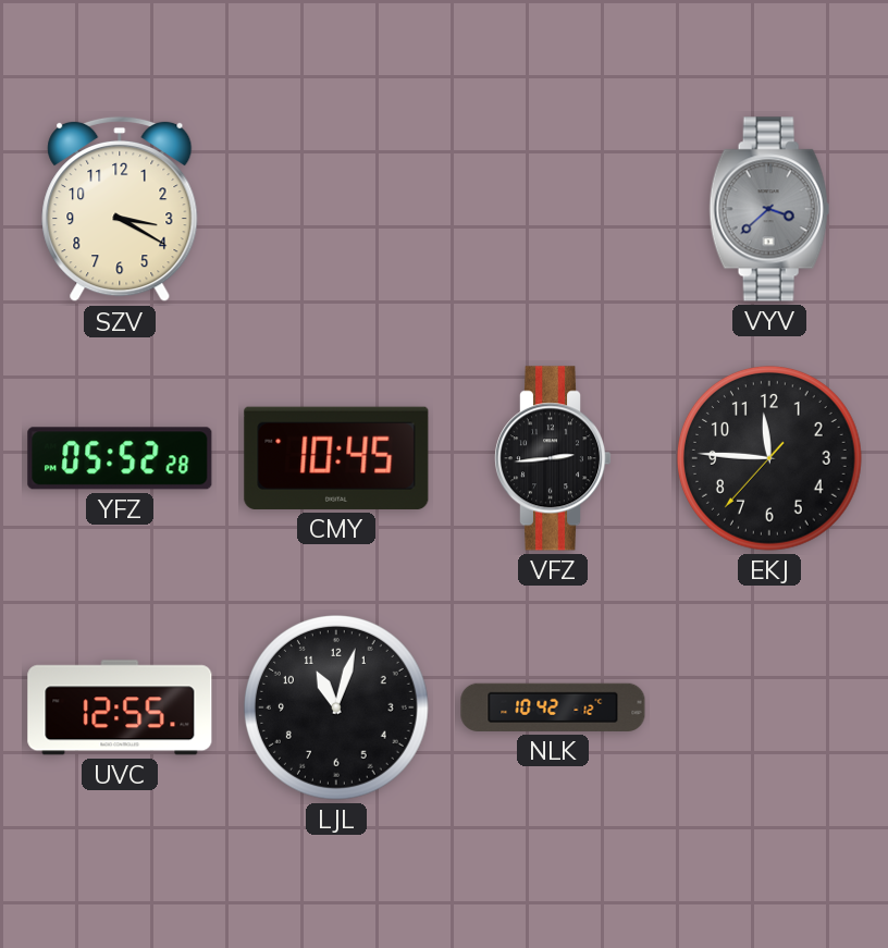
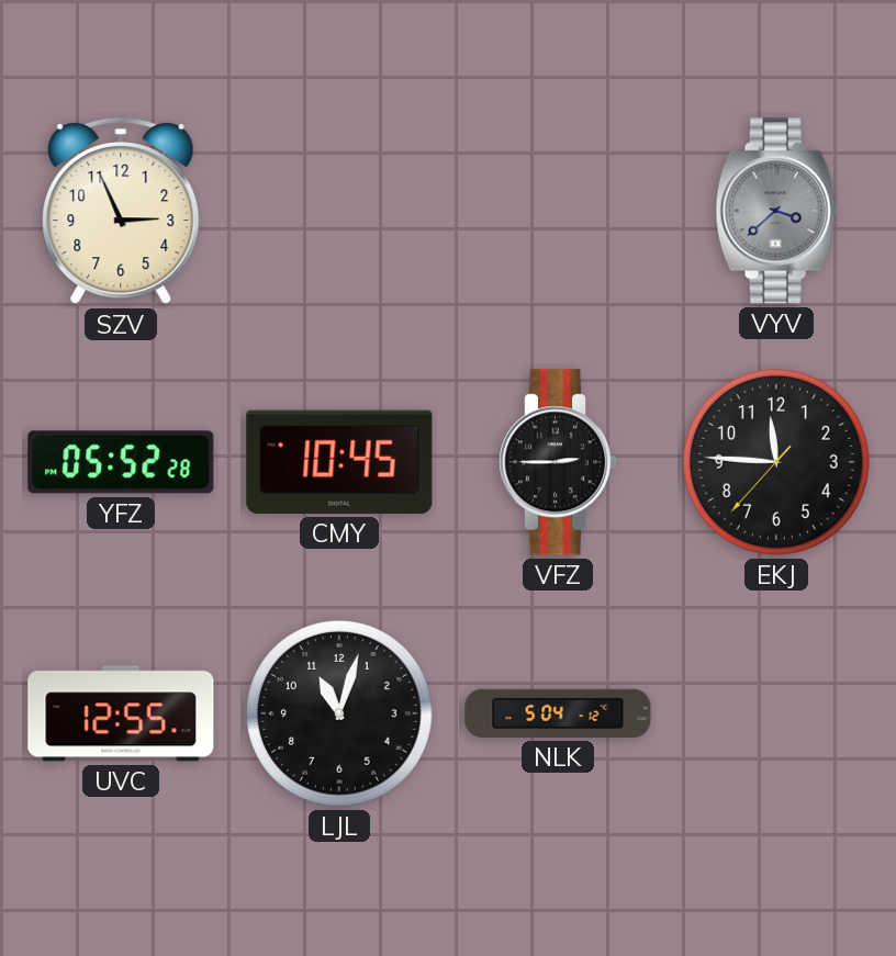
SZV: 3:20 -> 2:56 (121, 211)
VFZ: 2:44 -> 2:45 (558, 462)
NLK: 10:42 -> 5:04 (558, 713)
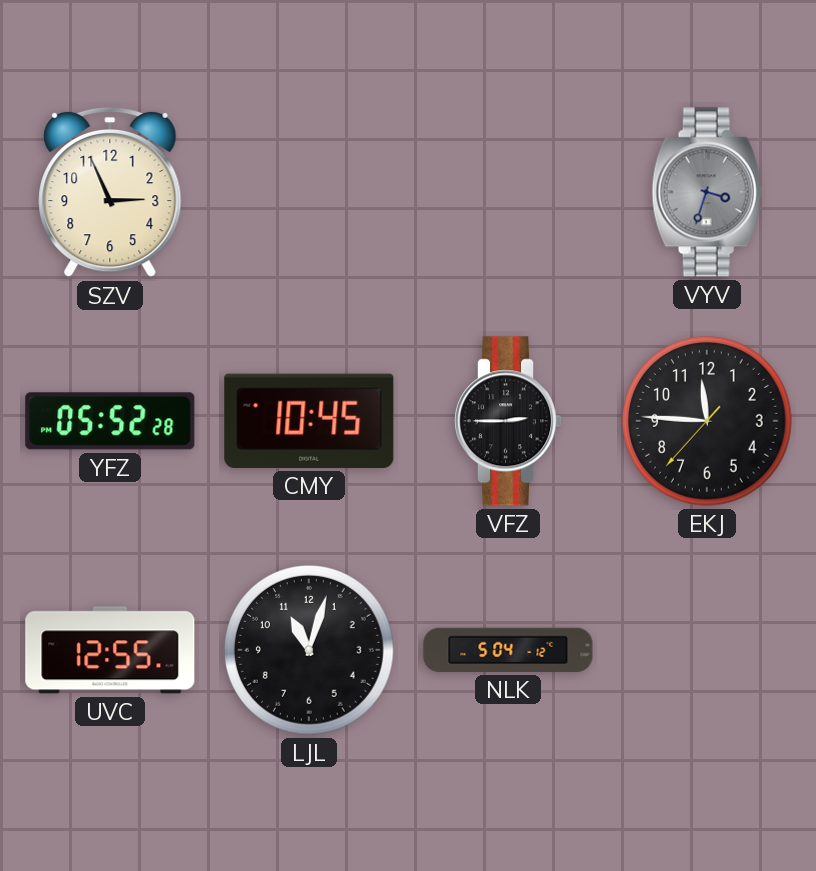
VYV: 3:38 -> 3:33 (707, 192)
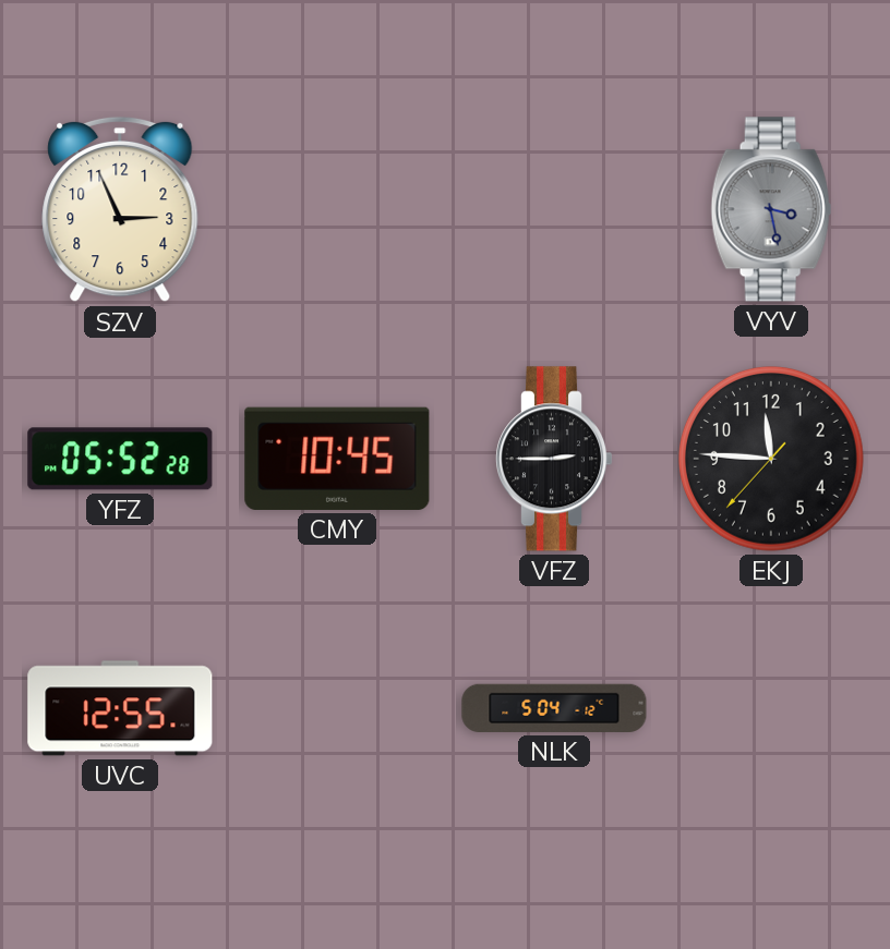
VYV: 3:33 -> 3:28 (771, 209)
LJL: 11:03 -> none (310, 651)
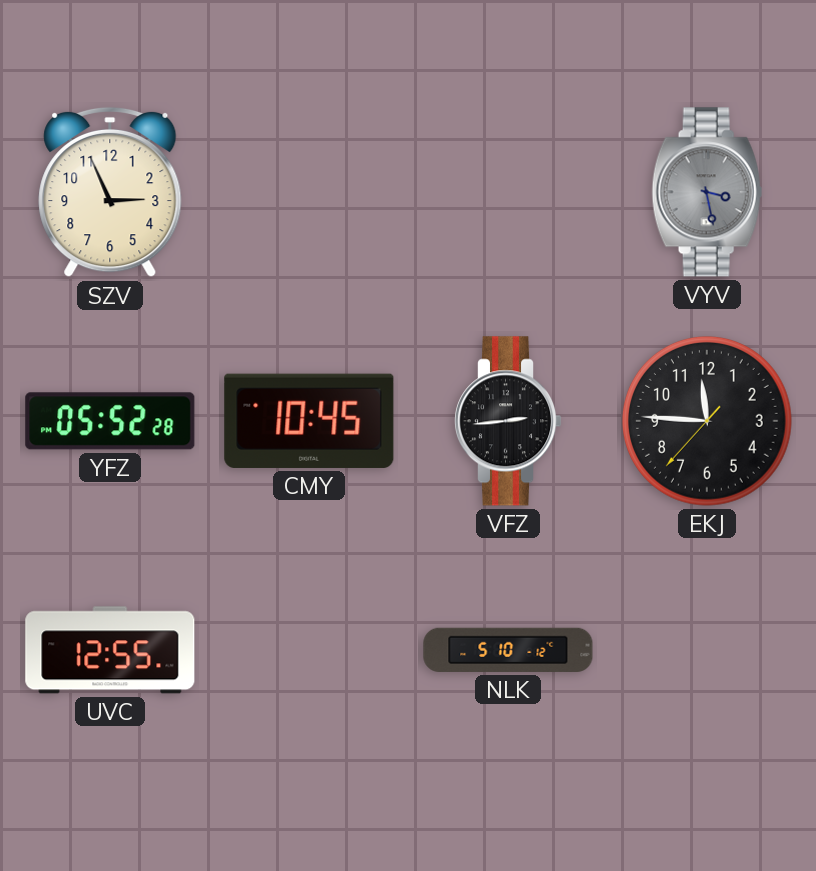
VFZ: 2:45 -> 2:44 (508, 421)
NLK: 5:04 -> 5:10 (508, 650)
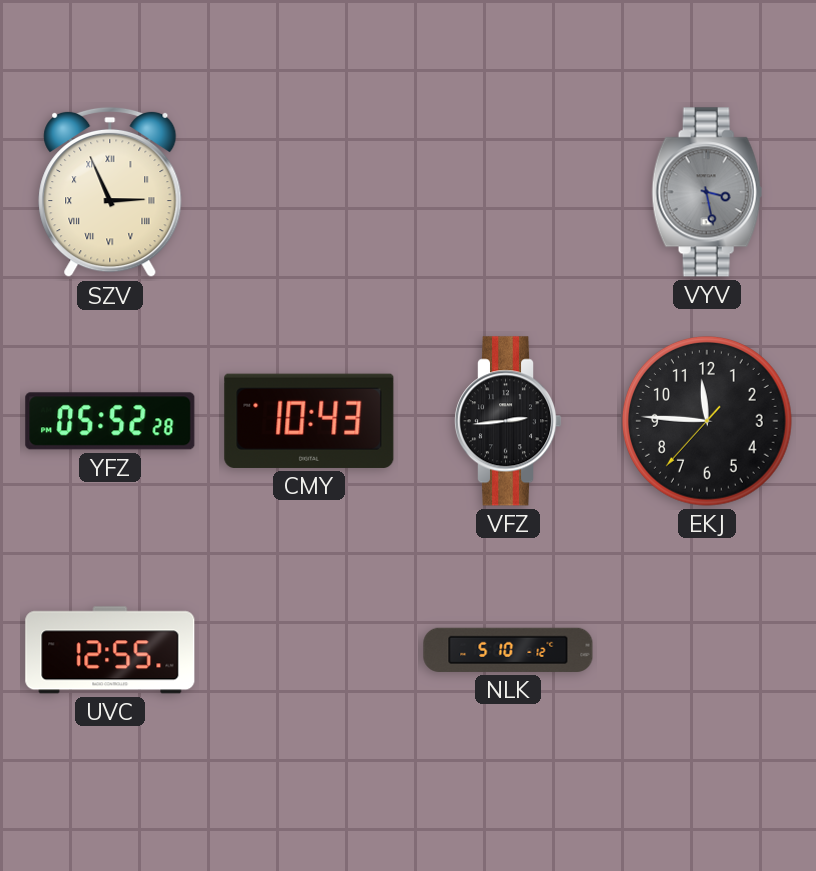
SZV numerals: Arabic -> Roman (110, 192)
CMY: 10:45 -> 10:43 (309, 421)
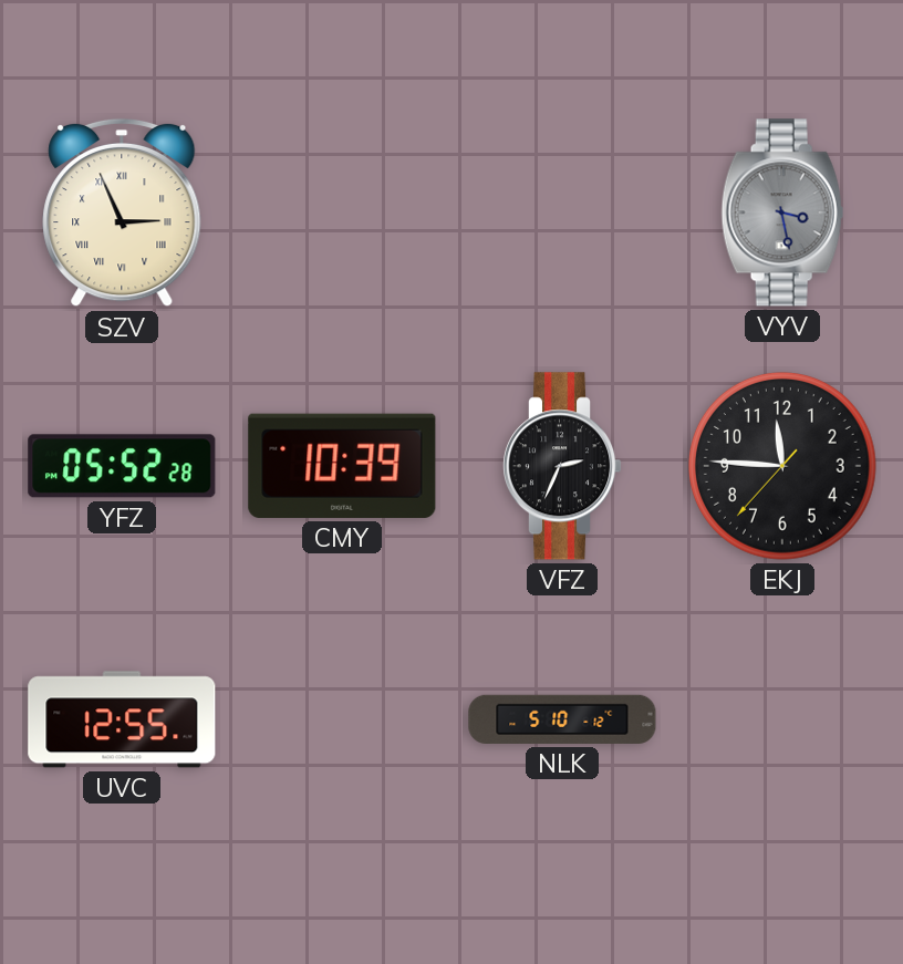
CMY: 10:43 -> 10:39 (342, 466)
VFZ: 2:44 -> 2:34 (562, 466)
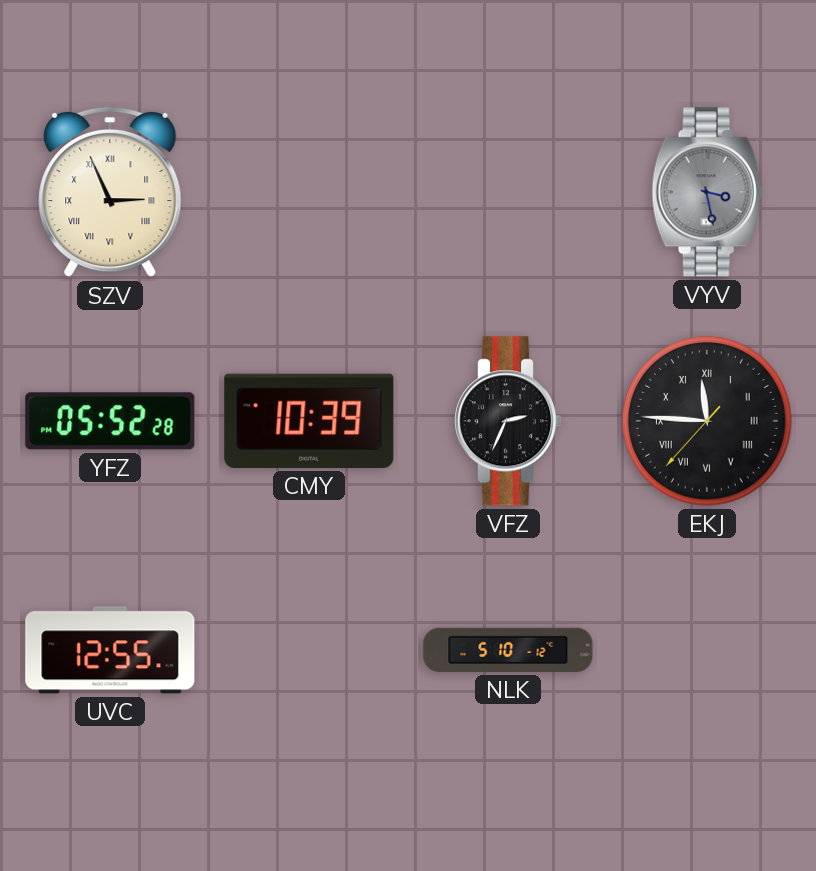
EKJ numerals: Arabic -> Roman (708, 422)
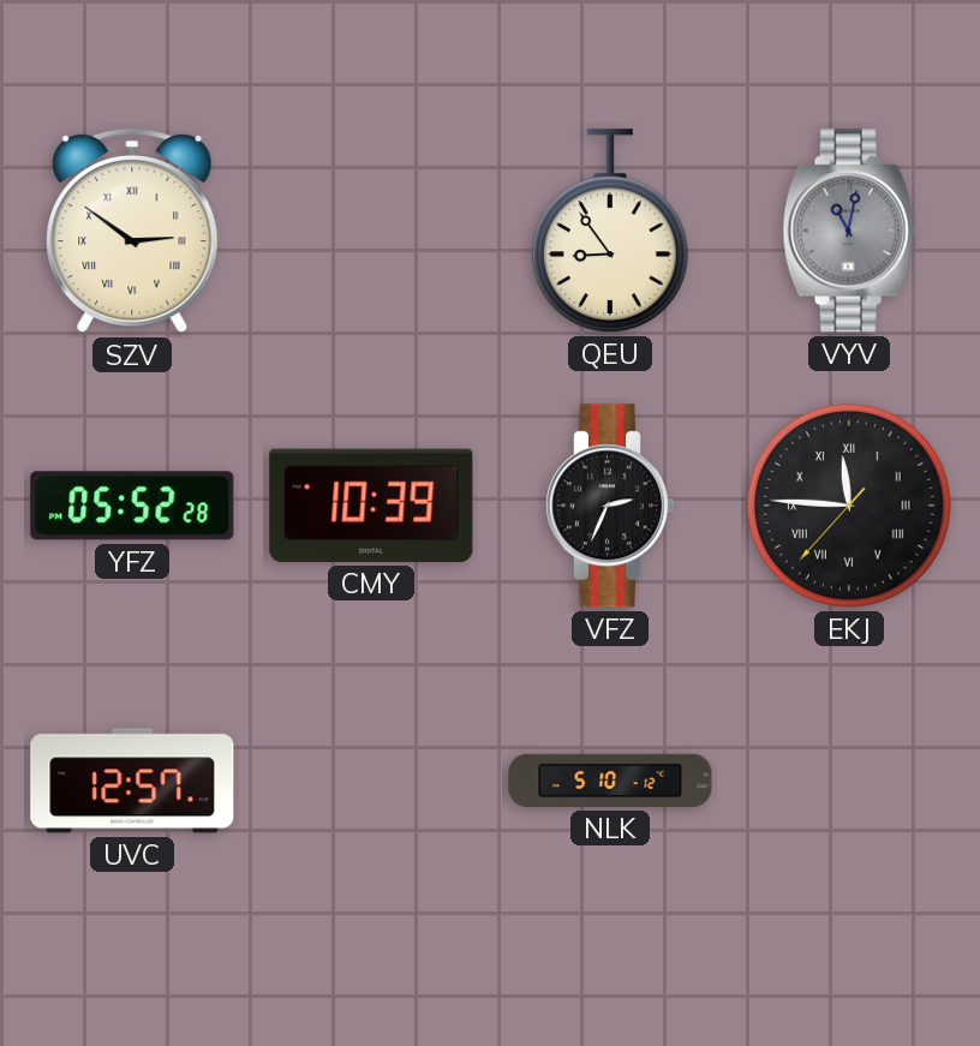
SZV: 2:56 -> 2:51 (132, 231)
QEU: none -> 8:54 (610, 231)
VYV: 3:28 -> 11:02 (849, 231)
UVC: 12:55 -> 12:57 (132, 781)
